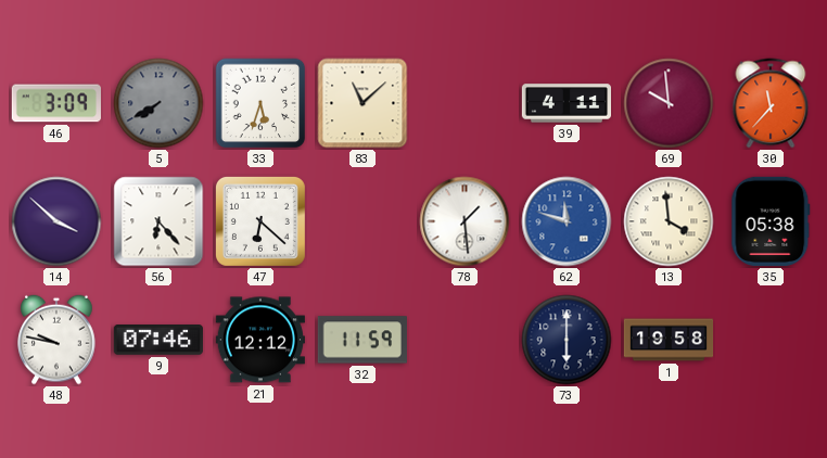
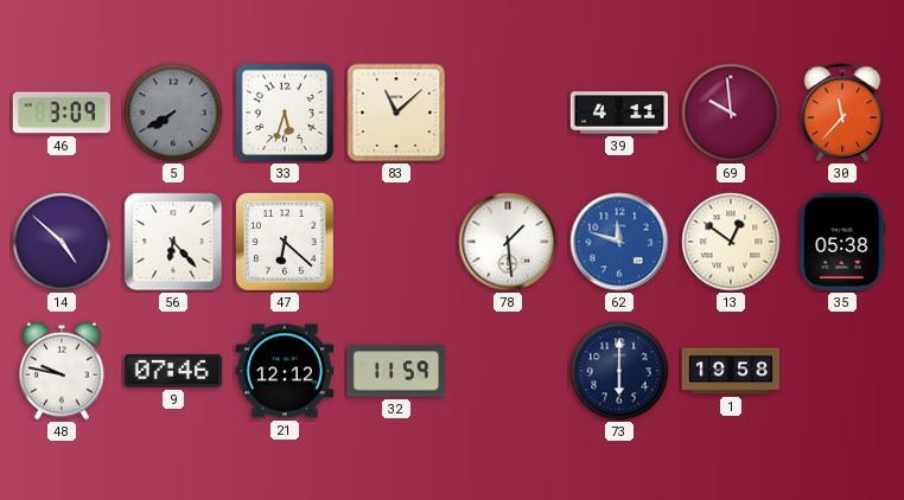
14: 3:52 -> 4:52 (62, 242)
13: 3:59 -> 12:51 (731, 242)
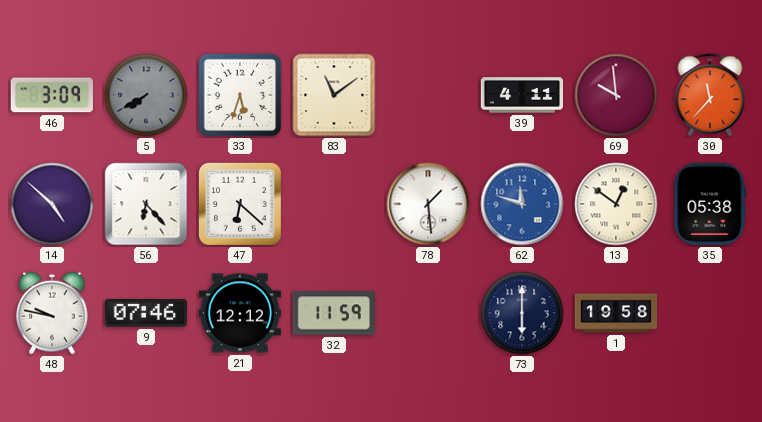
83: 11:08 -> 11:09 (334, 95)
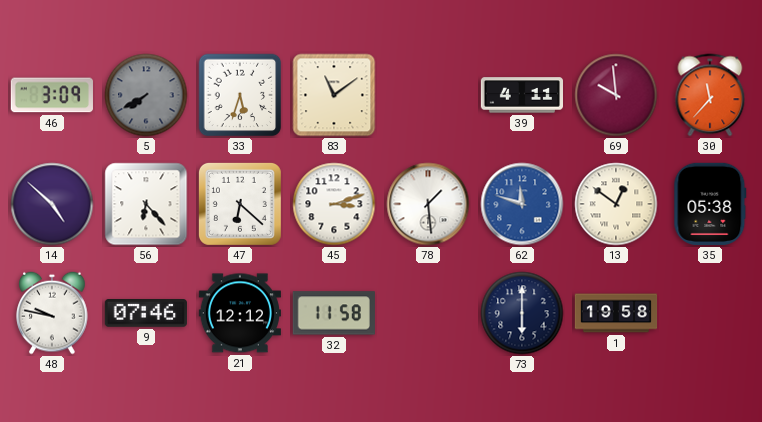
45: none -> 3:12 (334, 204)
32: 11:59 -> 11:58 (334, 313)
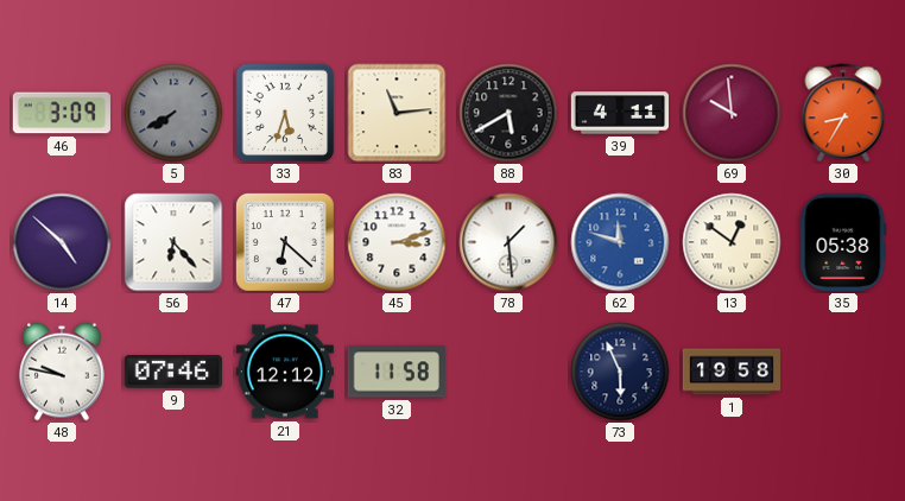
83: 11:09 -> 11:14 (397, 113)
88: none -> 5:40 (508, 113)
30: 11:37 -> 8:35 (843, 113)
73: 6:00 -> 5:56 (620, 372)
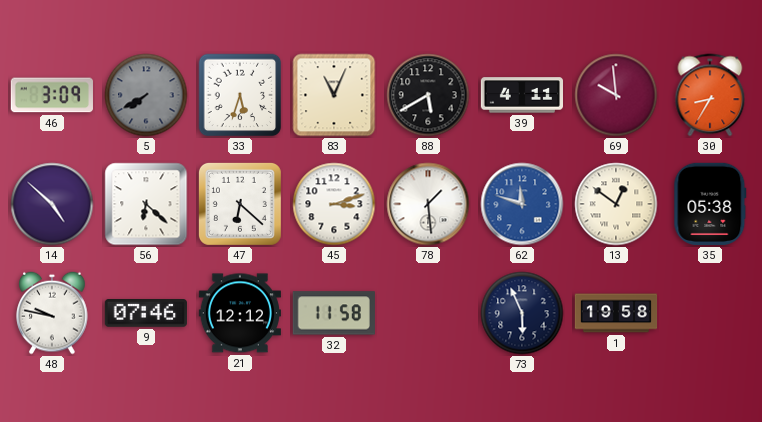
83: 11:14 -> 11:04 (334, 95)
56: 6:23 -> 6:22 (146, 204)
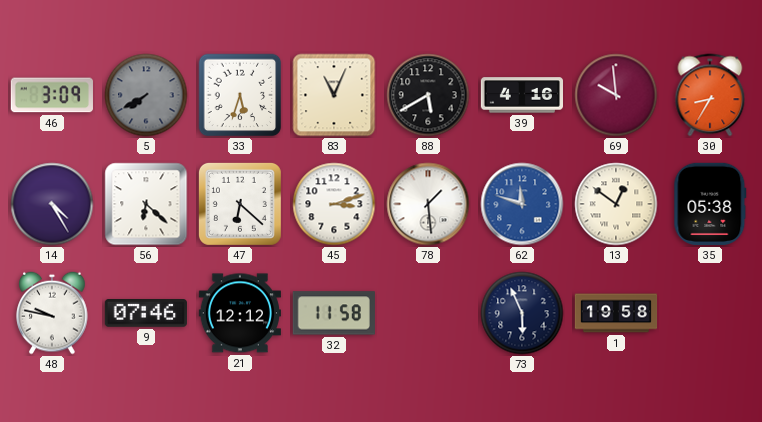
39: 4:11 -> 4:16 (521, 95)
14: 4:52 -> 4:25 (52, 204)
